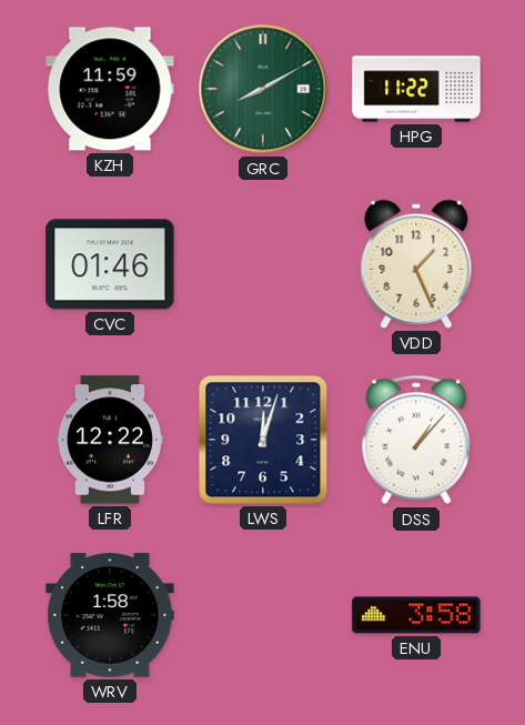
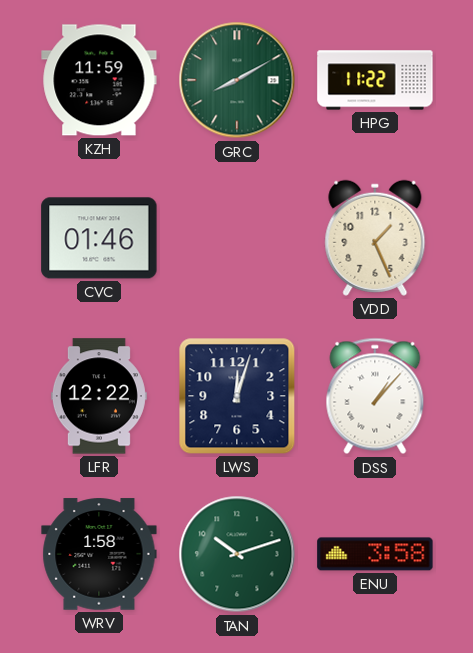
TAN: none -> 10:12 (237, 554)
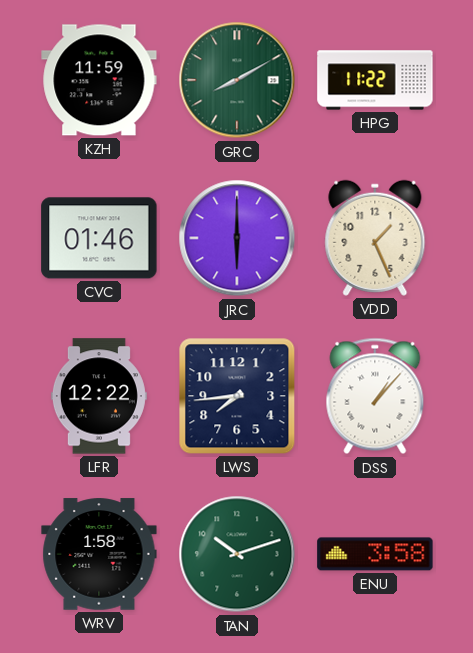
JRC: none -> 6:00 (237, 238)
LWS: 12:03 -> 7:44 (237, 396)
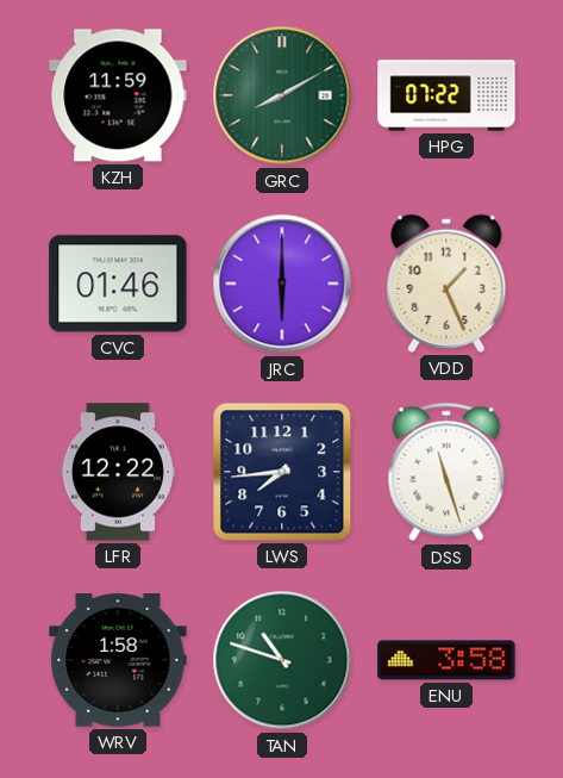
HPG: 11:22 -> 07:22 (446, 95)
DSS: 1:07 -> 11:27 (446, 472)
TAN: 10:12 -> 10:48 (282, 660)
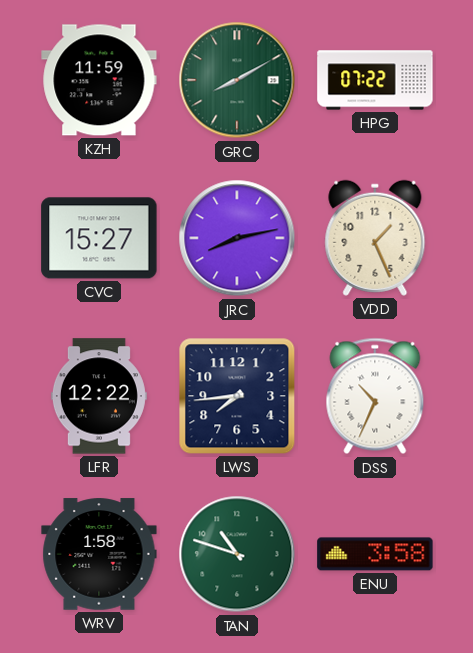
CVC: 01:46 -> 15:27 (99, 238)
JRC: 6:00 -> 8:13 (237, 238)
DSS: 11:27 -> 10:34 (375, 396)
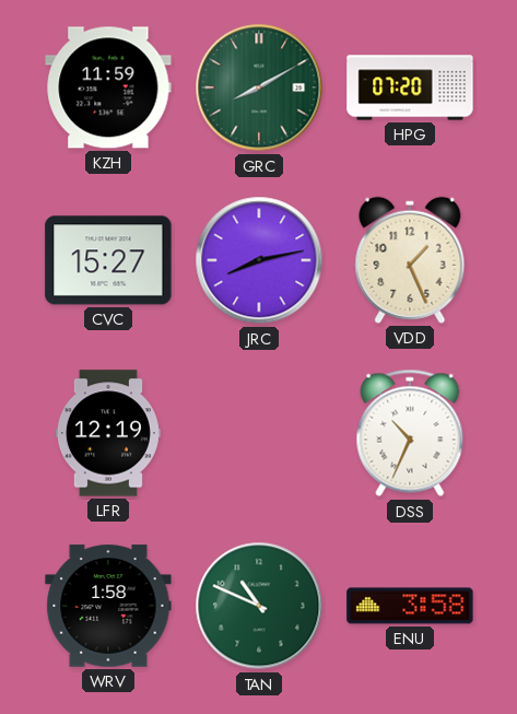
HPG: 07:22 -> 07:20 (410, 87)
LFR: 12:22 -> 12:19 (108, 433)
LWS: 7:44 -> none (237, 396)
TAN: 10:48 -> 10:49 (259, 606)
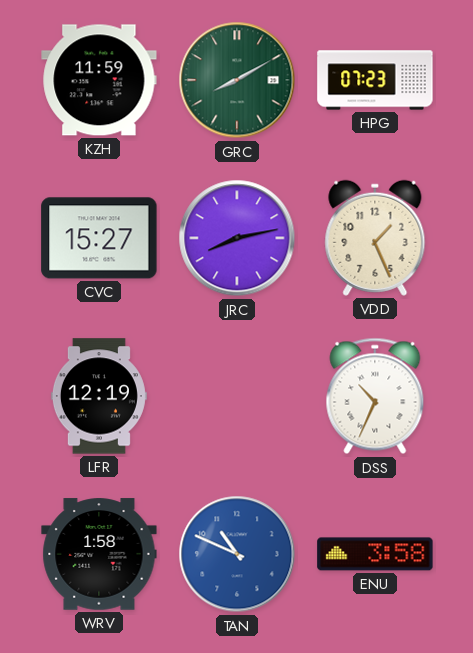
HPG: 07:20 -> 07:23 (375, 80)
TAN dial: green -> blue (237, 554)
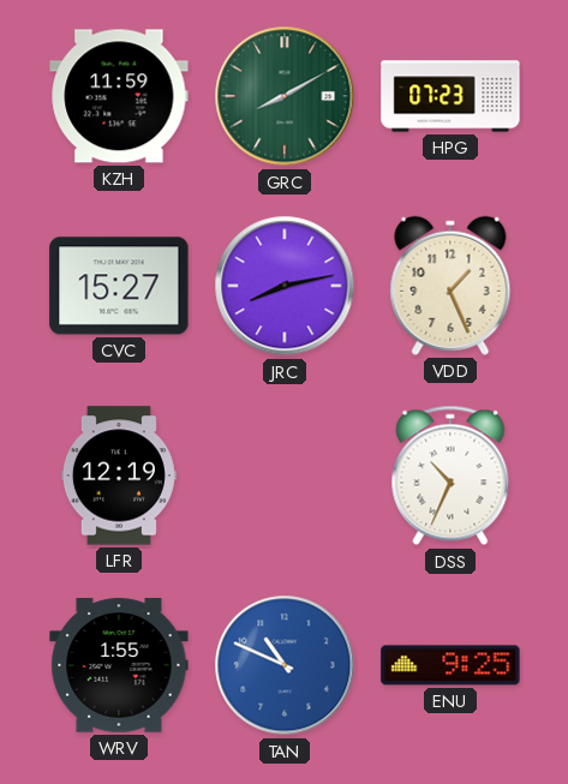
WRV: 1:58 -> 1:55 (119, 665)
ENU: 3:58 -> 9:25 (450, 665)
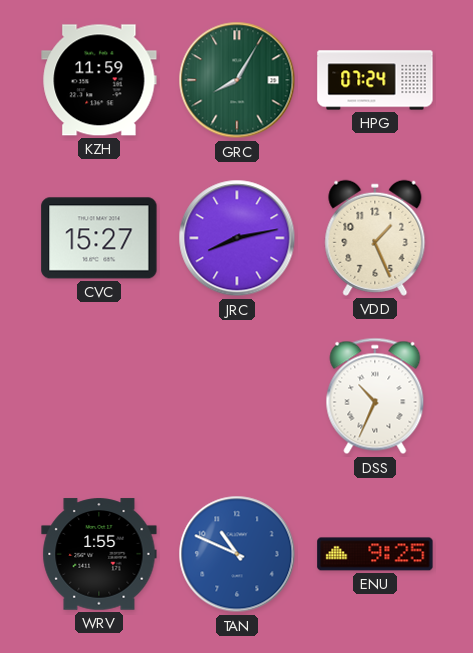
GRC: 8:10 -> 8:05 (237, 80)
HPG: 07:23 -> 07:24 (375, 80)
LFR: 12:19 -> none (119, 475)
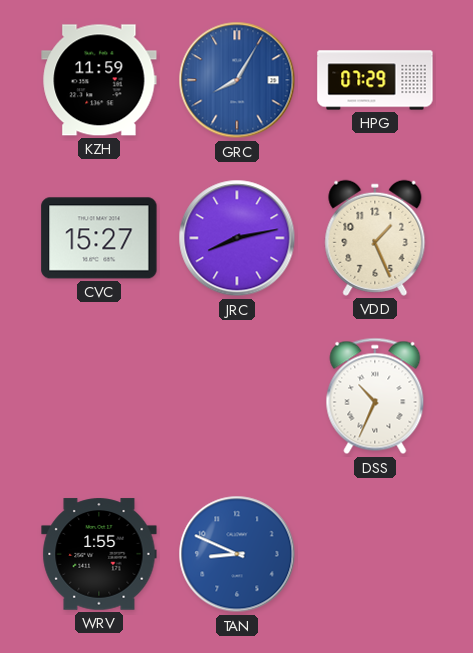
GRC dial: green -> blue (237, 80)
HPG: 07:24 -> 07:29 (375, 80)
TAN: 10:49 -> 8:49 (237, 554)
ENU: 9:25 -> none (375, 554)
